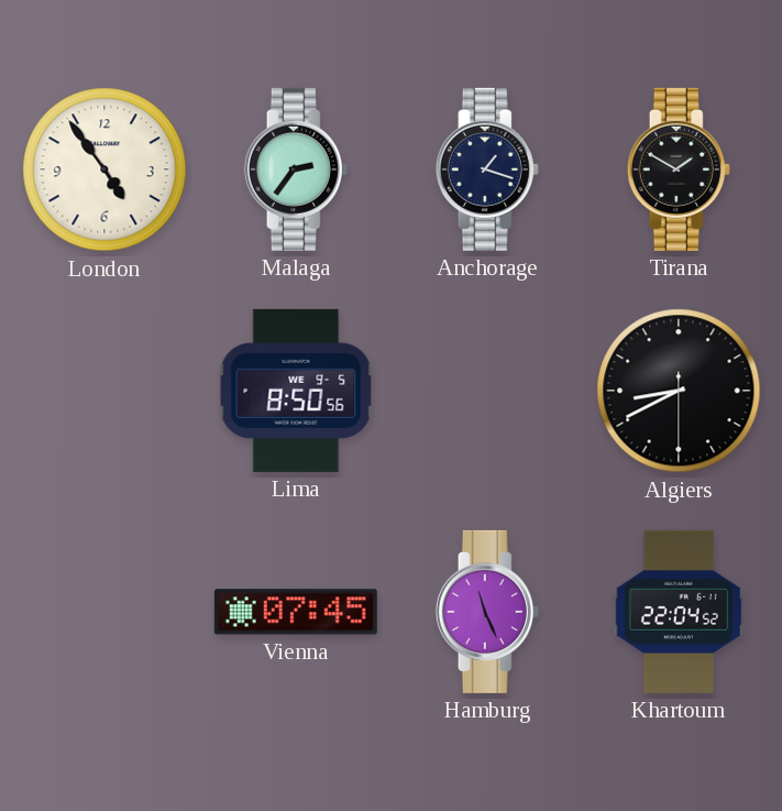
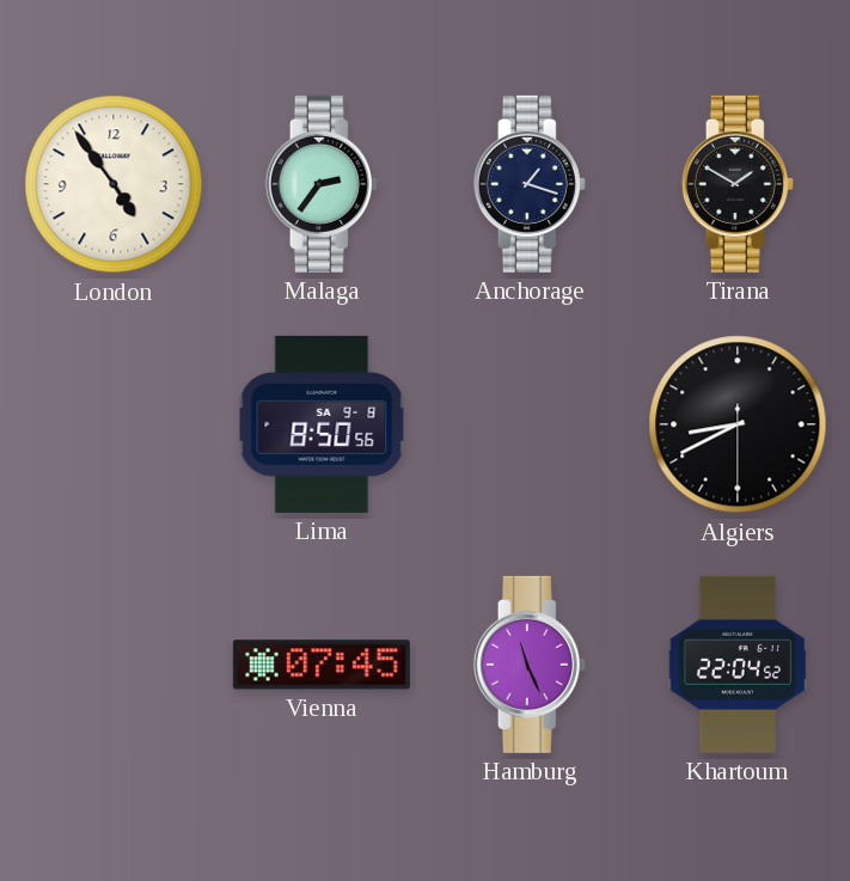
Lima date: WE 9-5 -> SA 9-8 (322, 424)
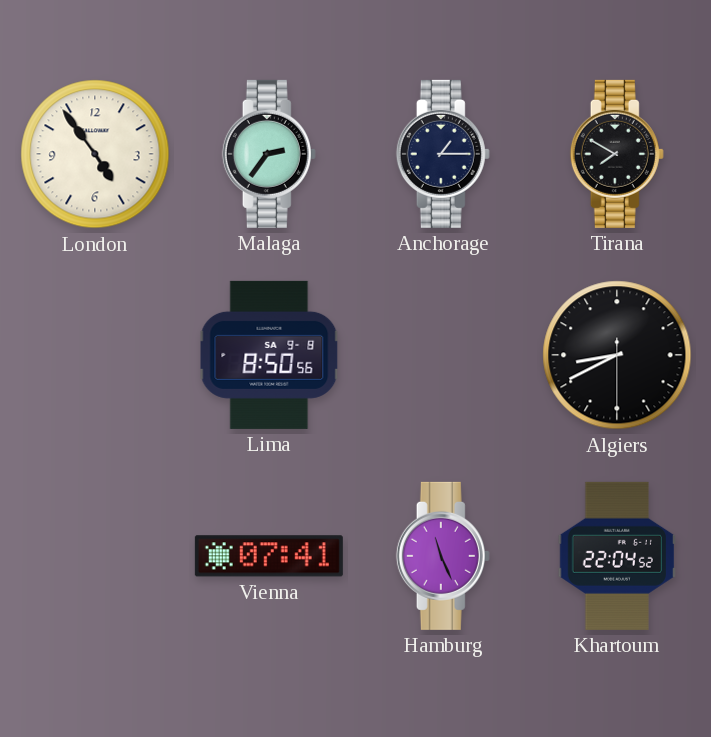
Anchorage: 1:18 -> 1:15 (443, 154)
Tirana: 1:50 -> 7:50 (617, 154)
Vienna: 07:45 -> 07:41 (269, 556)
